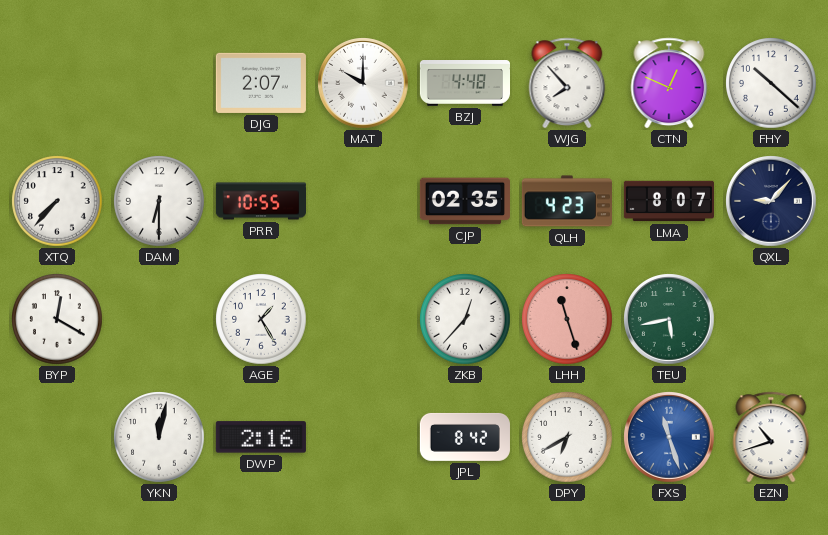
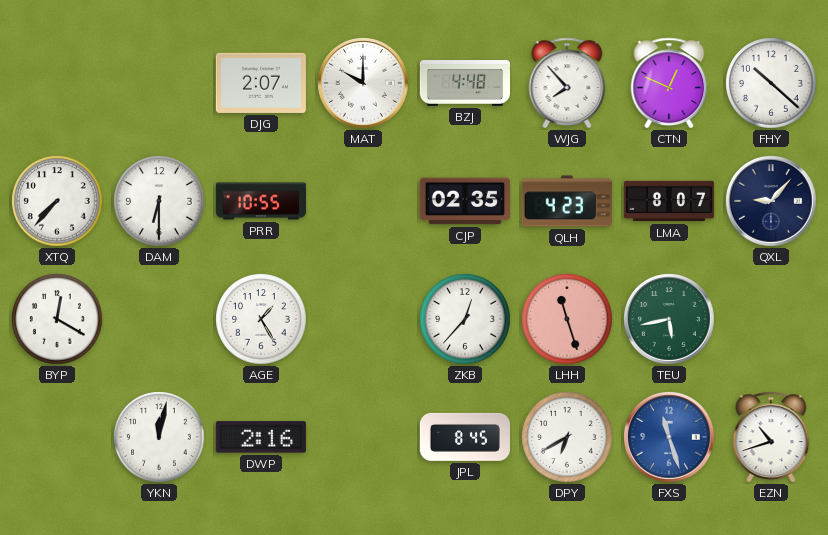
JPL: 8:42 -> 8:45 (465, 437)
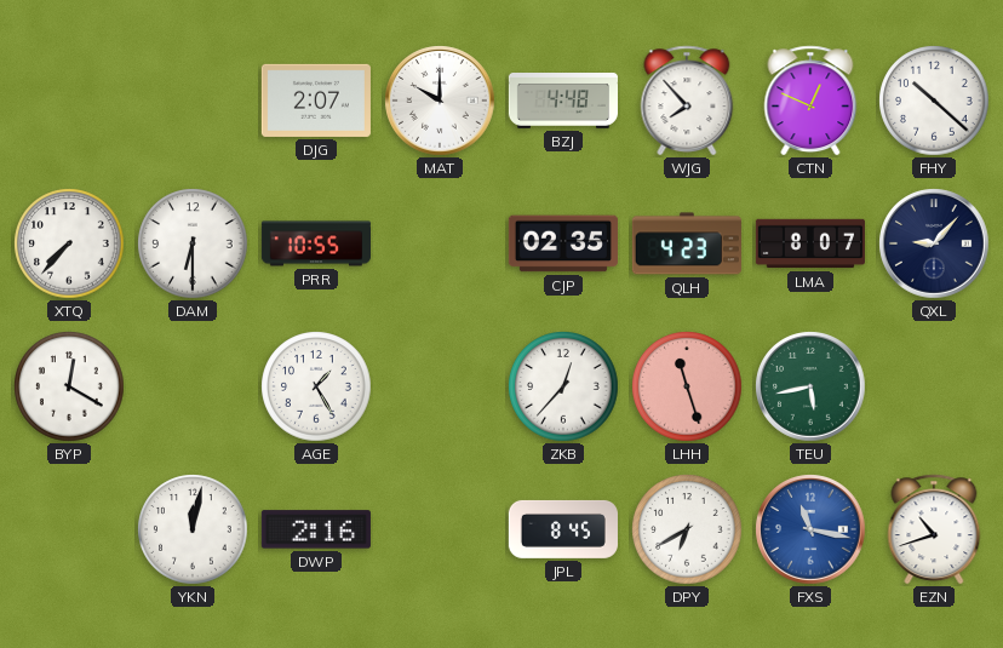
FXS: 11:27 -> 11:17 (810, 529)
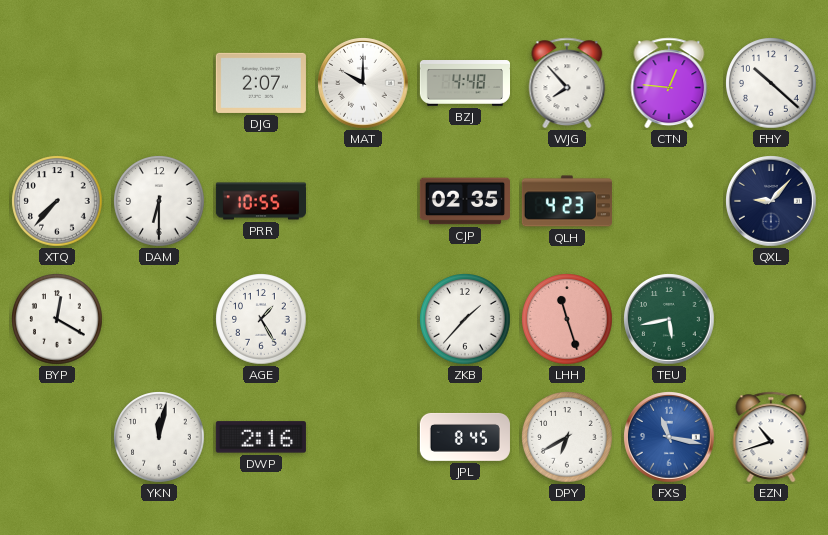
CTN: 12:49 -> 12:46 (669, 83)
LMA: 8:07 -> none (810, 243)
ZKB: 12:37 -> 1:37 (465, 319)
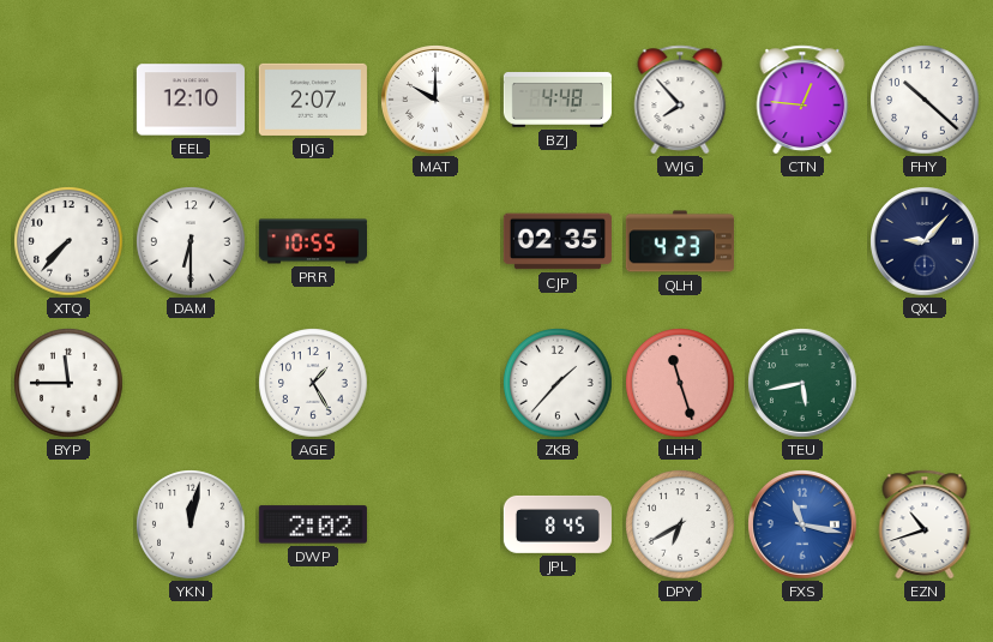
EEL: none -> 12:10 (191, 100)
BYP: 12:20 -> 11:45 (68, 383)
DWP: 2:16 -> 2:02 (313, 524)
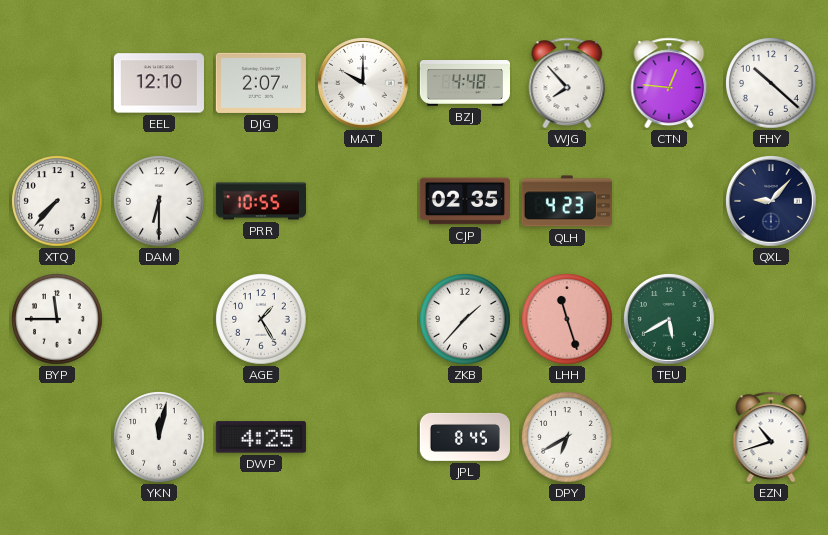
TEU: 5:43 -> 5:40 (669, 319)
DWP: 2:02 -> 4:25 (261, 437)
FXS: 11:17 -> none (802, 524)
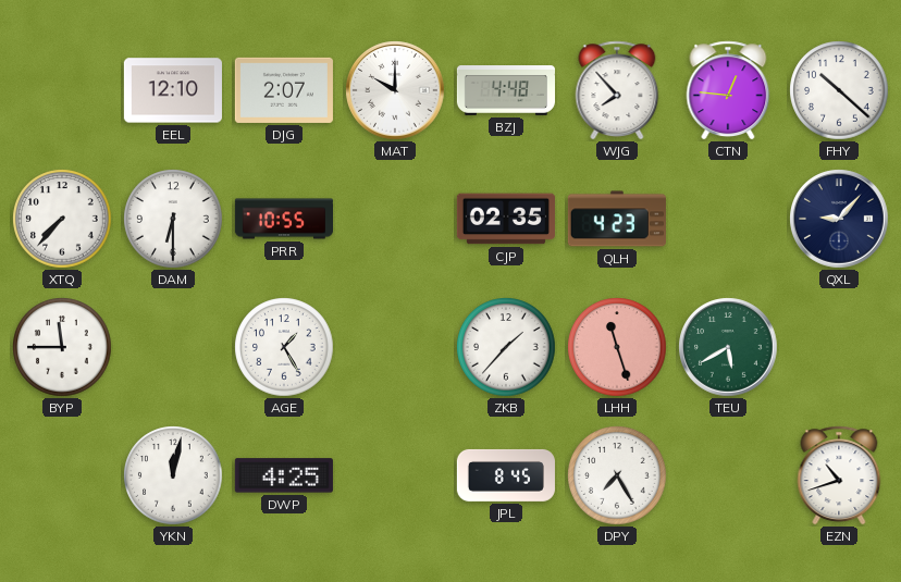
DPY: 6:40 -> 7:25 (617, 475)
